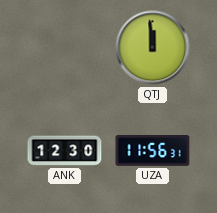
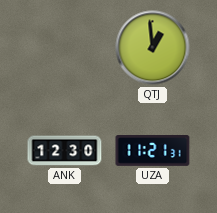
QTJ: 11:59 -> 12:59 (153, 48)
UZA: 11:56 -> 11:21 (153, 151)
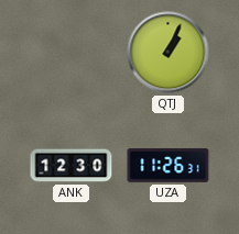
QTJ: 12:59 -> 1:04 (169, 53)
UZA: 11:21 -> 11:26 (169, 166)
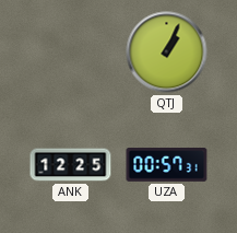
ANK: 12:30 -> 12:25 (71, 165)
UZA: 11:26 -> 00:57 (167, 165)
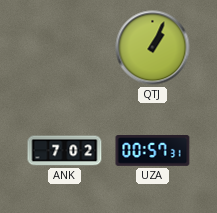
ANK: 12:25 -> 7:02 (65, 151)
